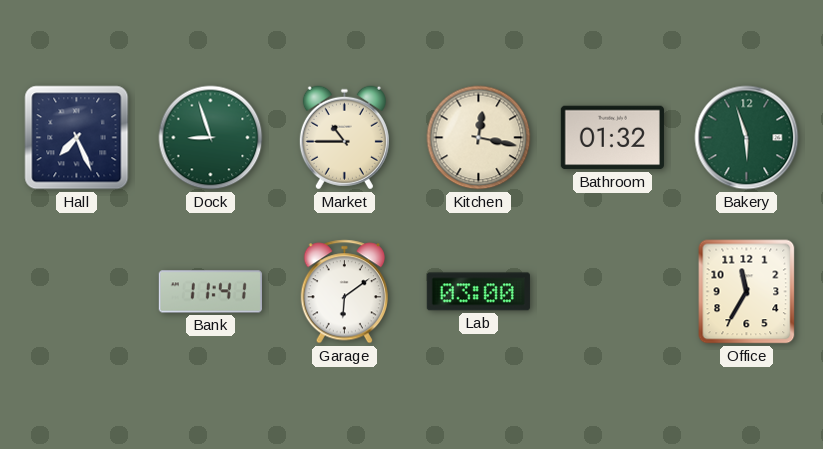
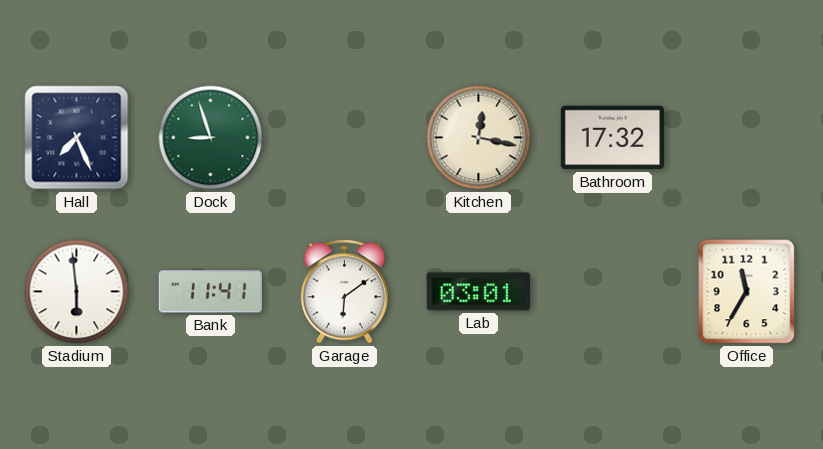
Market: 10:45 -> none (344, 138)
Bathroom: 01:32 -> 17:32 (612, 138)
Bakery: 5:57 -> none (747, 138)
Stadium: none -> 5:59 (77, 292)
Lab: 03:00 -> 03:01 (478, 292)
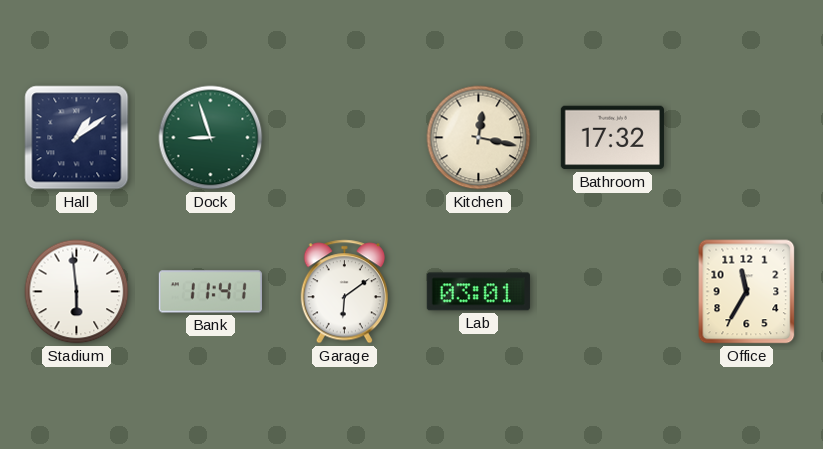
Hall: 7:26 -> 1:09 (77, 138)
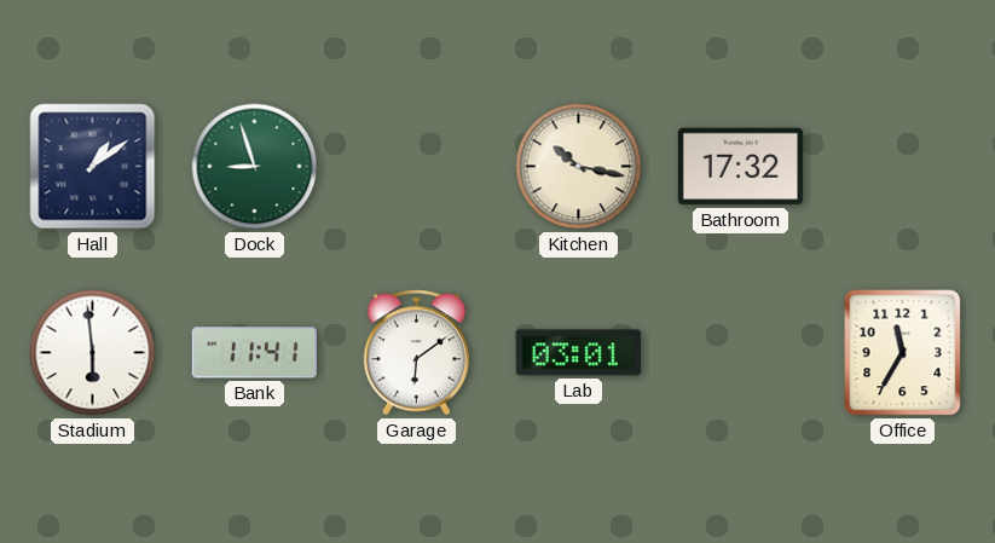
Kitchen: 12:17 -> 10:17 (579, 167)
